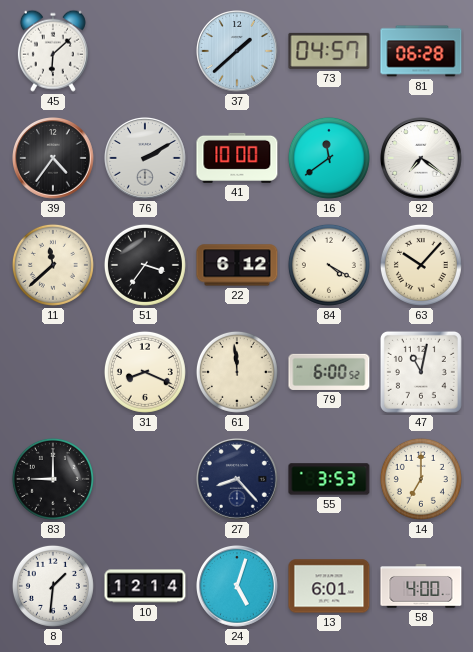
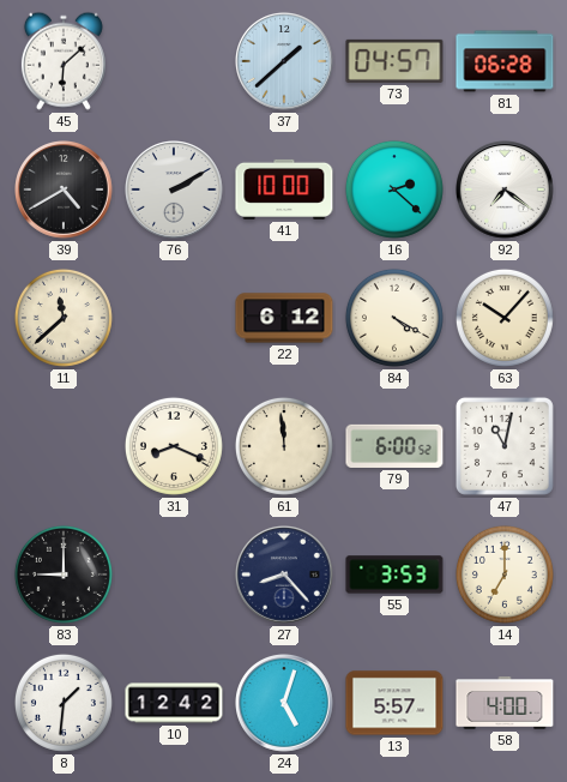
39: 4:36 -> 4:40 (65, 191)
16: 11:39 -> 2:22 (394, 190)
51: 3:36 -> none (145, 265)
10: 12:14 -> 12:42 (174, 703)
13: 6:01 -> 5:57 (394, 703)
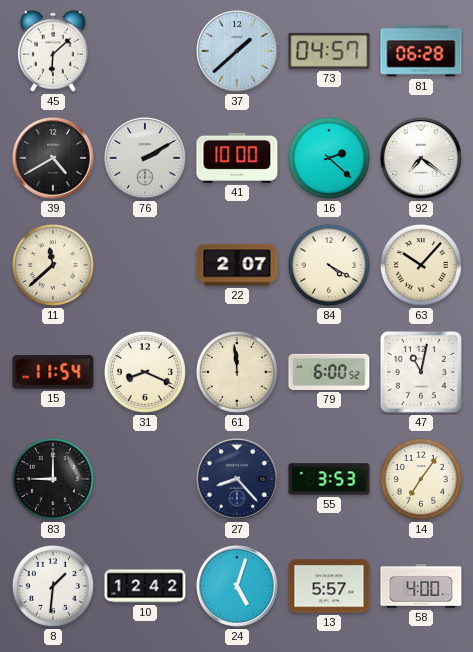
22: 6:12 -> 2:07 (237, 265)
15: none -> 11:54 (53, 372)
14: 7:00 -> 7:06 (421, 479)
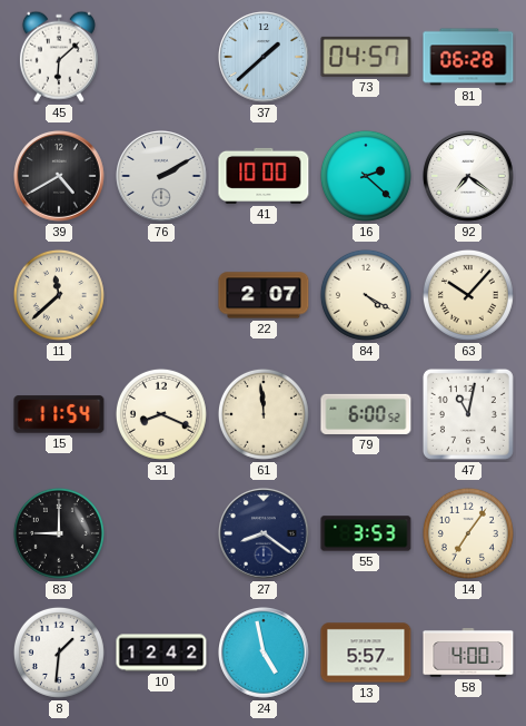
27: 8:23 -> 8:21 (265, 534)
24: 5:03 -> 4:58 (265, 654)
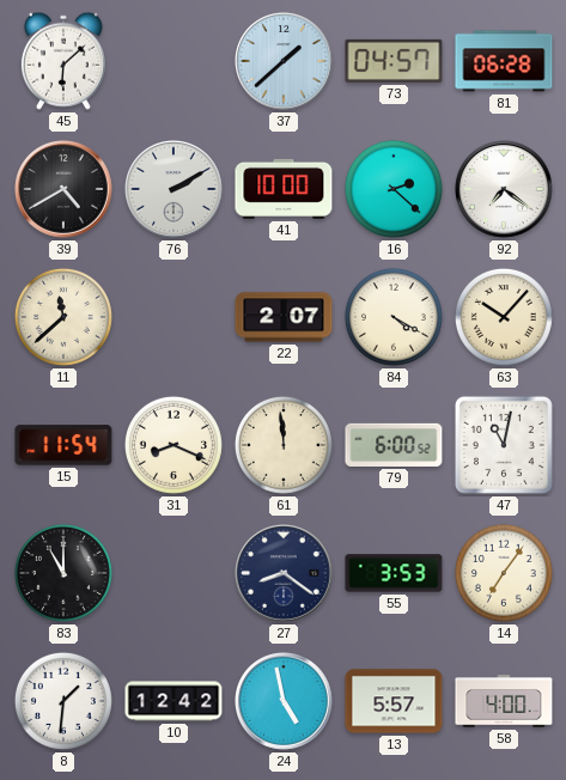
83: 9:00 -> 11:00 (63, 573)
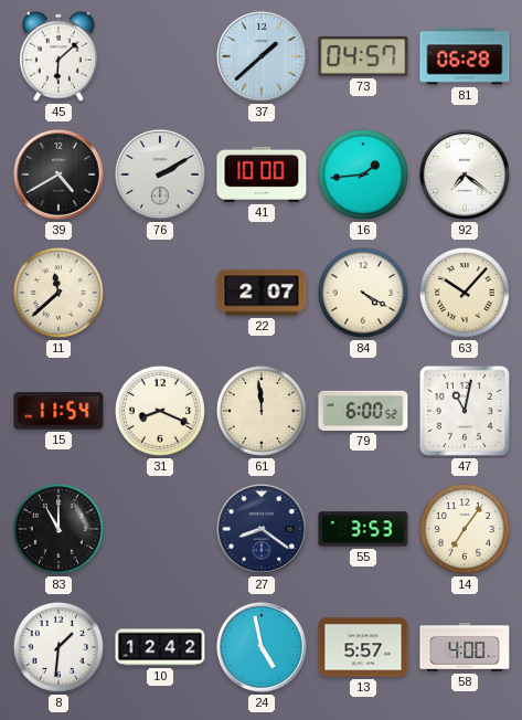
16: 2:22 -> 1:44 (363, 174)
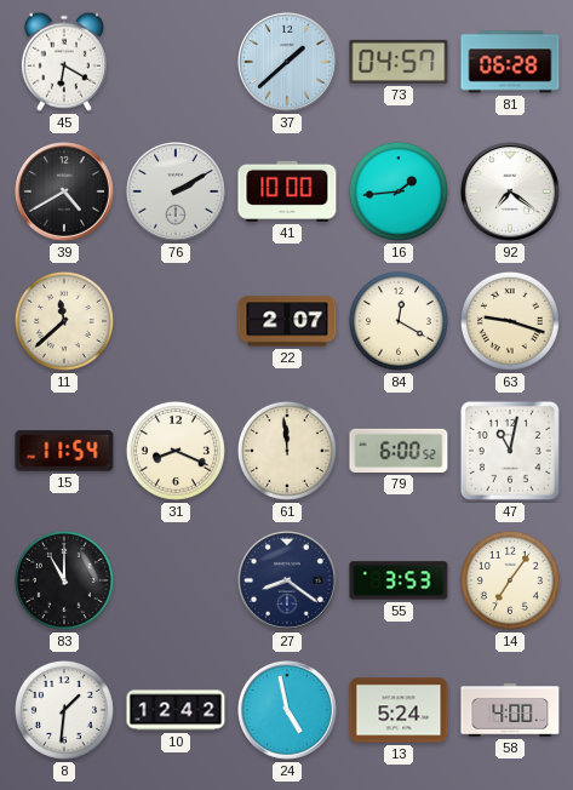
45: 6:08 -> 6:20 (64, 62)
84: 4:20 -> 12:20 (399, 321)
63: 10:07 -> 9:18 (510, 321)
13: 5:57 -> 5:24 (399, 710)
